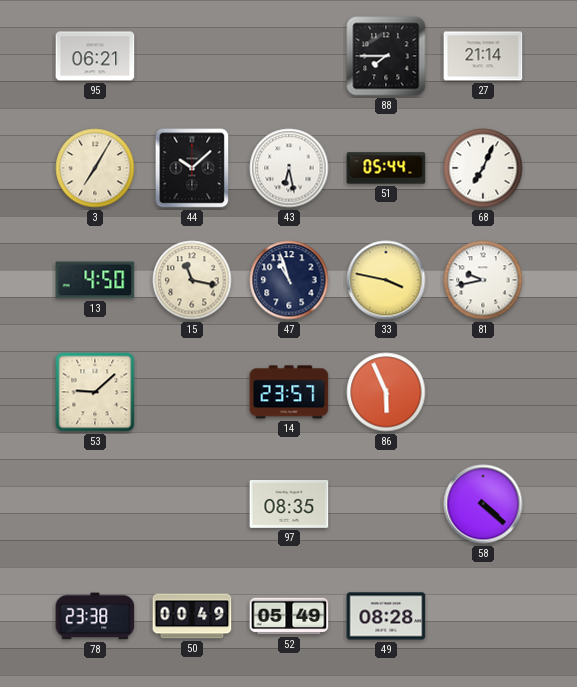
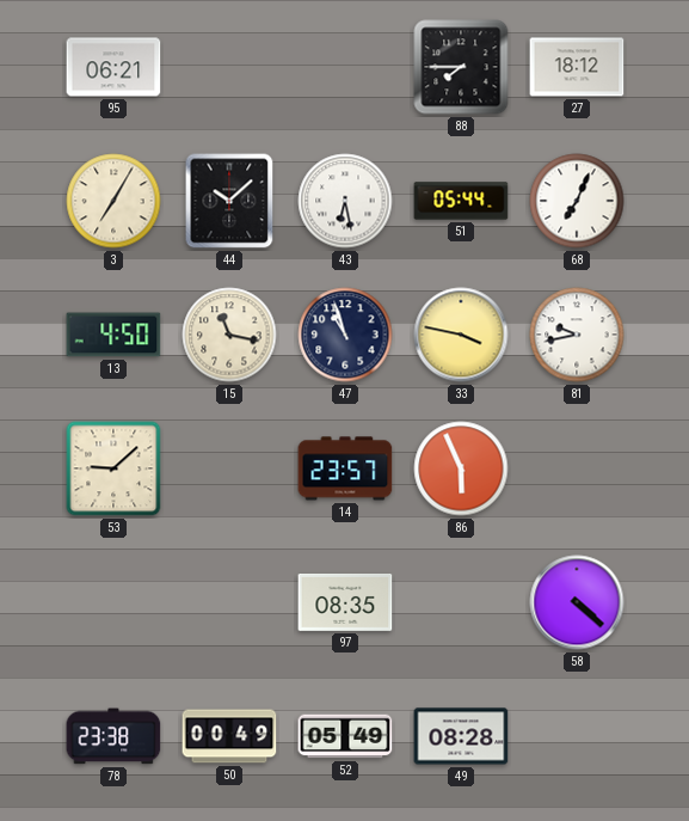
27: 21:14 -> 18:12 (577, 67)
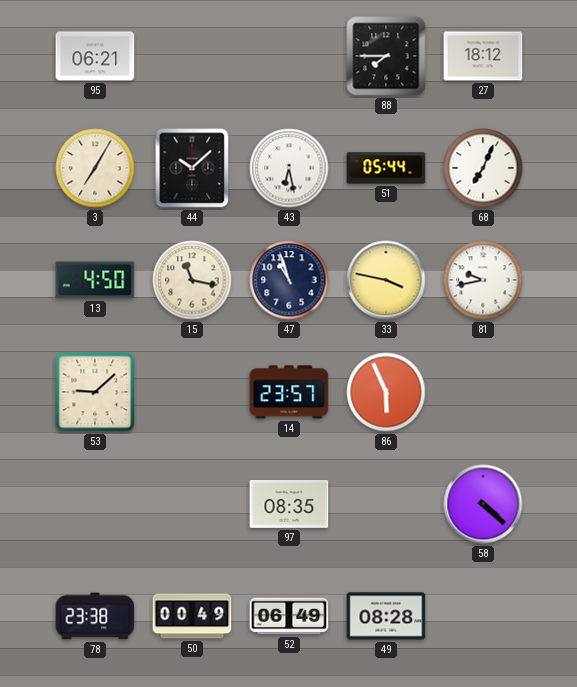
52: 05:49 -> 06:49 (289, 616)
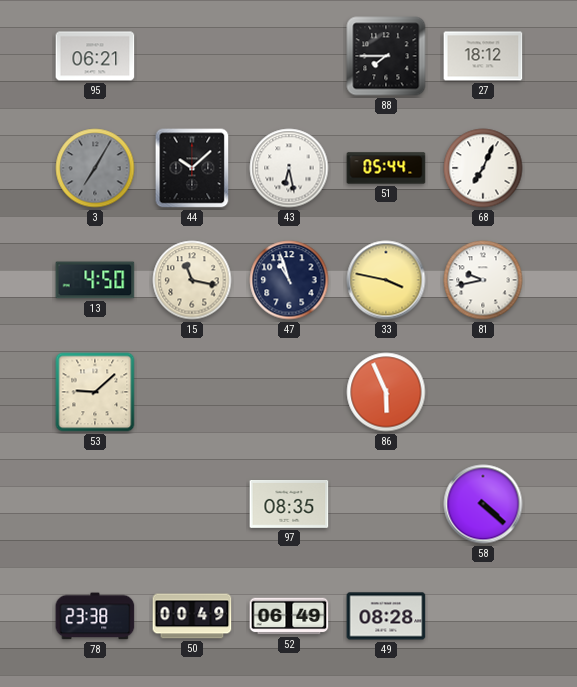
3 dial: cream -> grey (95, 168)
14: 23:57 -> none (289, 392)
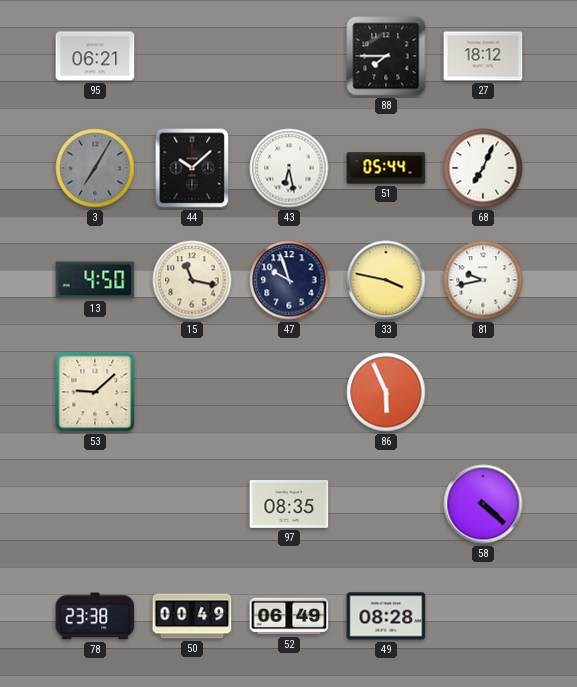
47: 10:57 -> 9:57 (289, 280)
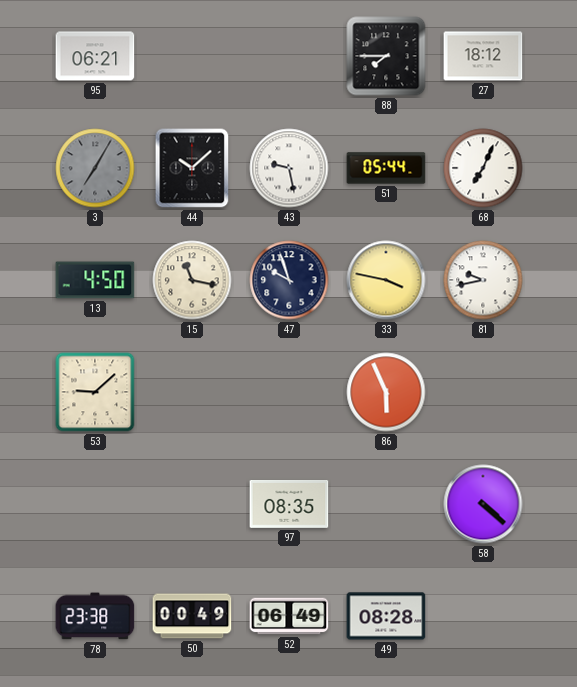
43: 6:28 -> 9:28 (289, 168)
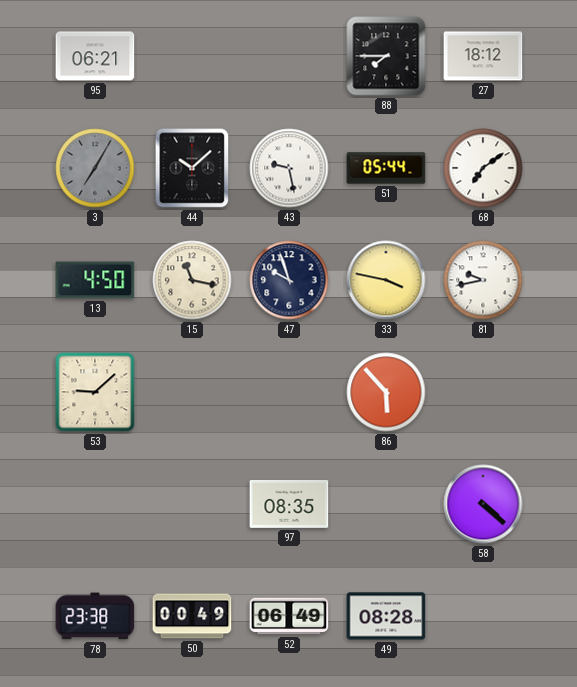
68: 7:04 -> 7:09 (483, 168)
86: 5:56 -> 5:53 (386, 392)
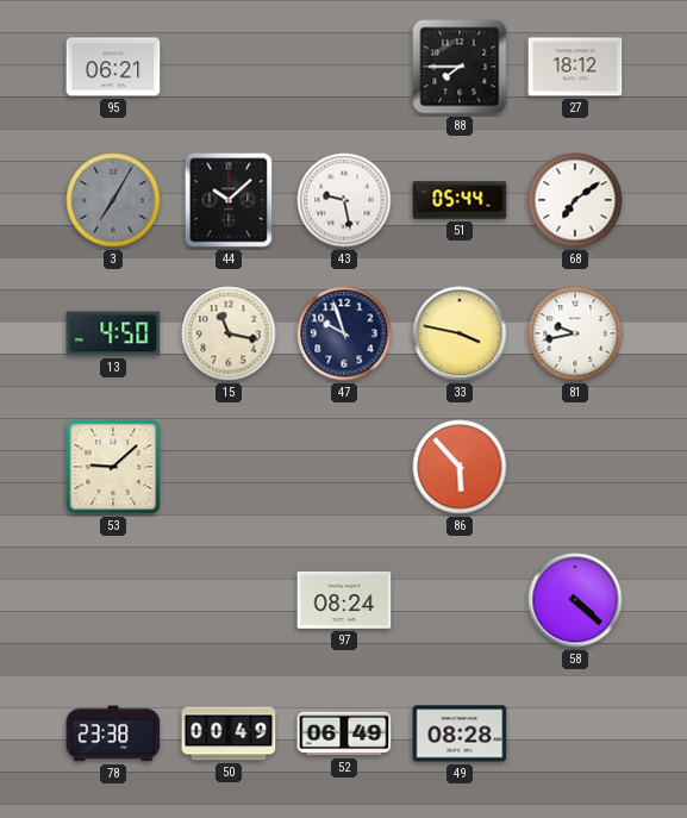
97: 08:35 -> 08:24 (344, 601)
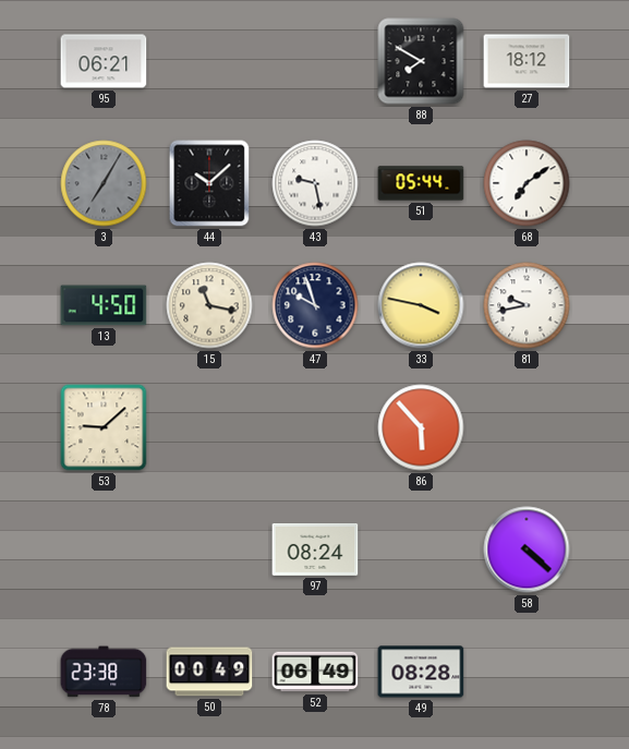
88: 7:45 -> 7:50 (421, 61)
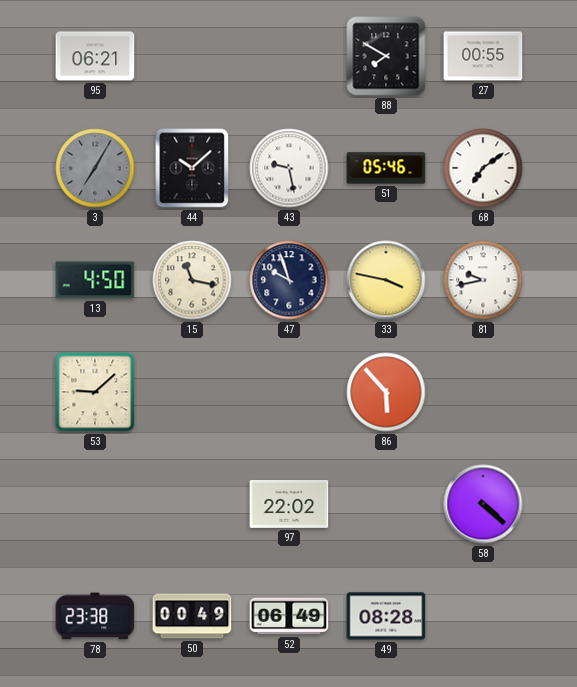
27: 18:12 -> 00:55 (483, 56)
51: 05:44 -> 05:46 (386, 168)
97: 08:24 -> 22:02 (289, 505)
